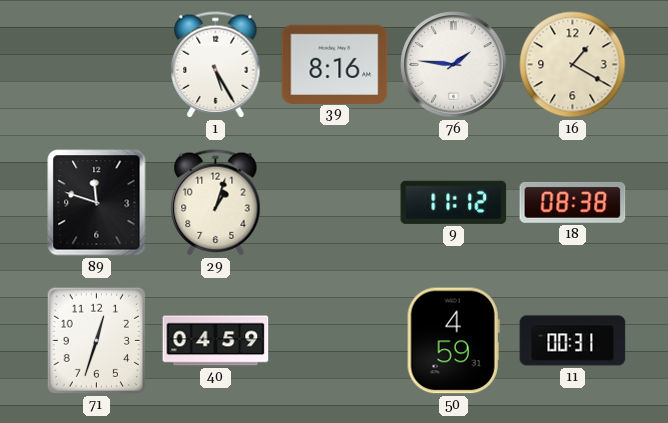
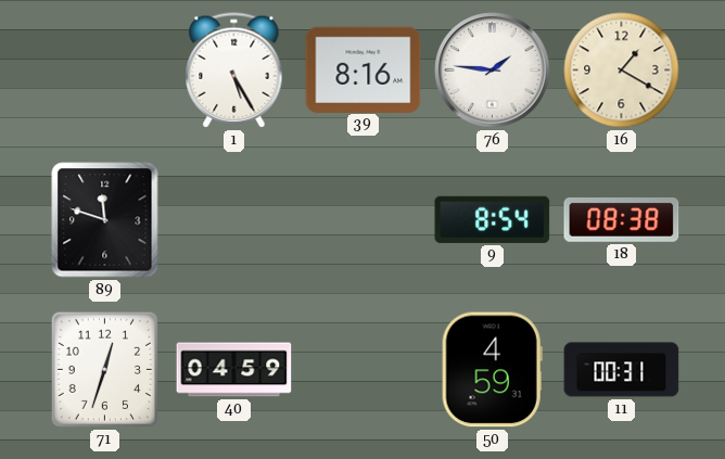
29: 1:03 -> none (216, 203)
9: 11:12 -> 8:54 (493, 219)
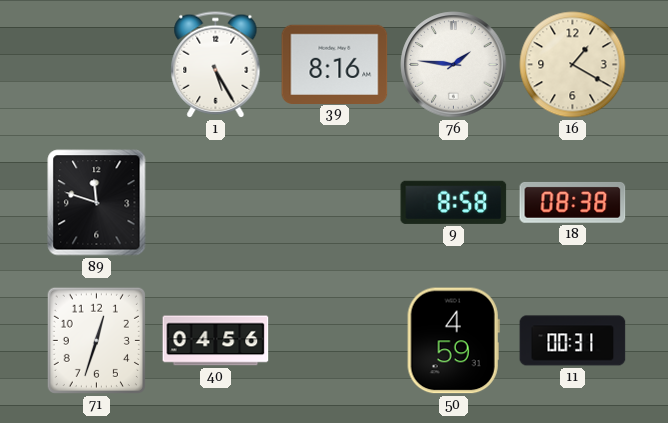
9: 8:54 -> 8:58 (454, 202)
40: 04:59 -> 04:56 (216, 341)
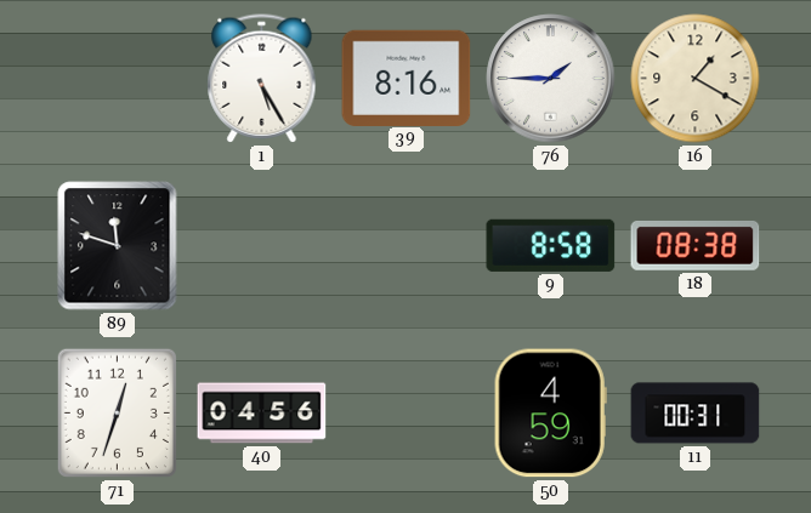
76: 1:46 -> 1:45 (551, 79)
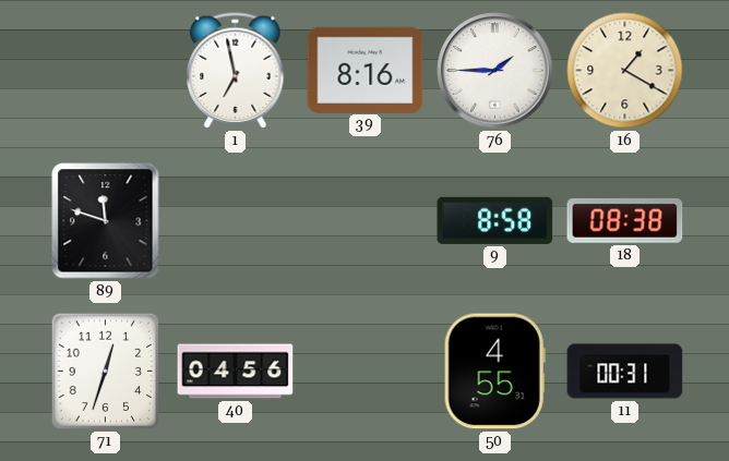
1: 5:25 -> 6:58 (236, 71)
50: 4:59 -> 4:55 (494, 372)
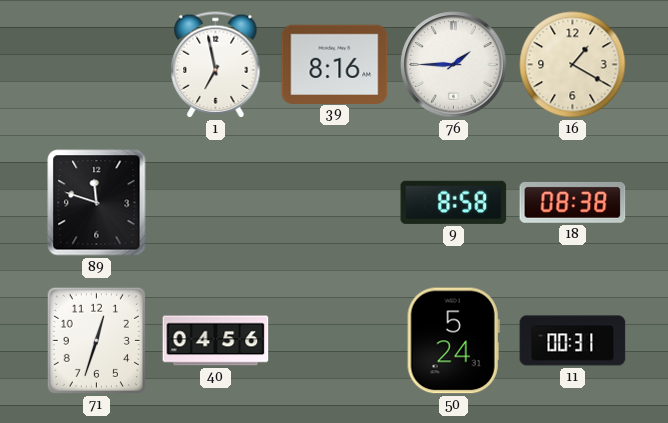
50: 4:55 -> 5:24 (453, 341)
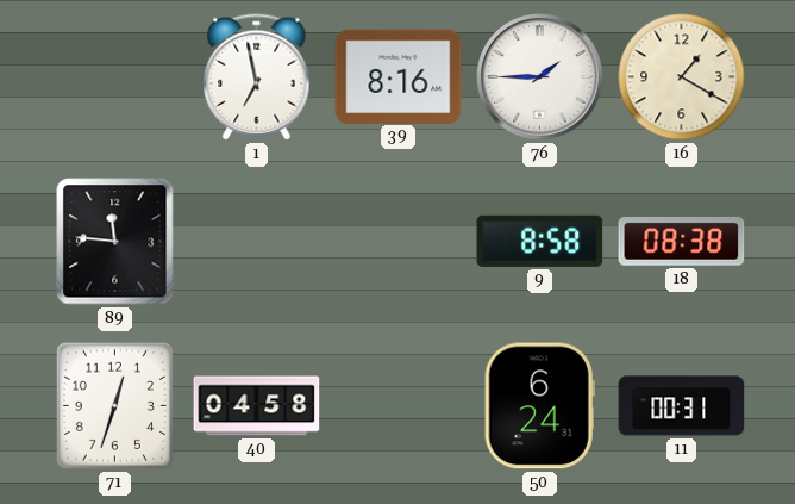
89: 11:48 -> 11:46 (115, 242)
40: 04:56 -> 04:58 (257, 406)
50: 5:24 -> 6:24 (539, 406)
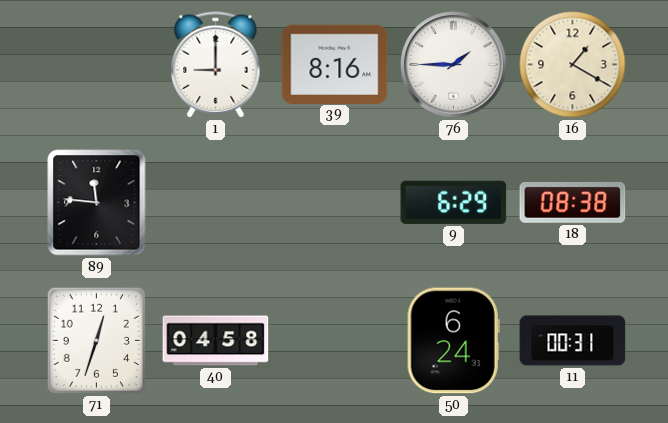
1: 6:58 -> 9:00 (216, 65)
9: 8:58 -> 6:29 (454, 202)
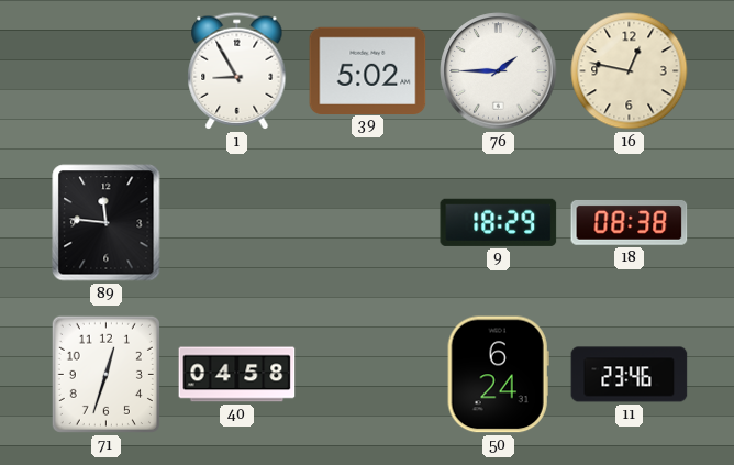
1: 9:00 -> 8:55 (237, 71)
39: 8:16 -> 5:02 (368, 70)
16: 1:20 -> 12:47 (630, 71)
9: 6:29 -> 18:29 (499, 222)
11: 00:31 -> 23:46 (630, 375)
